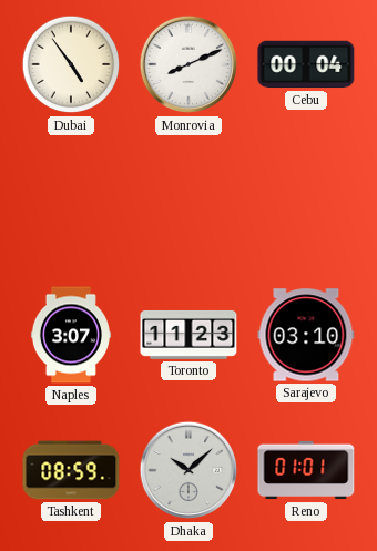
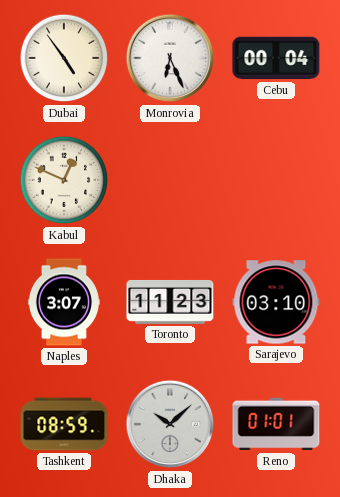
Monrovia: 8:11 -> 6:26 (170, 58)
Kabul: none -> 12:49 (64, 180)
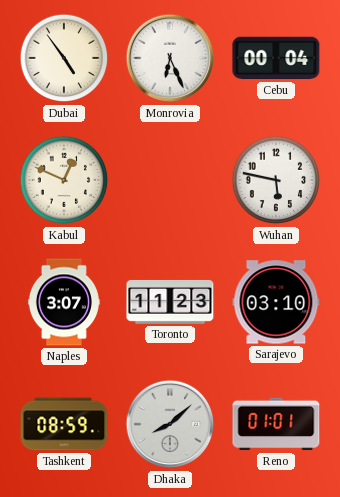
Wuhan: none -> 5:47 (276, 180)
Dhaka: 10:08 -> 8:08 (170, 424)
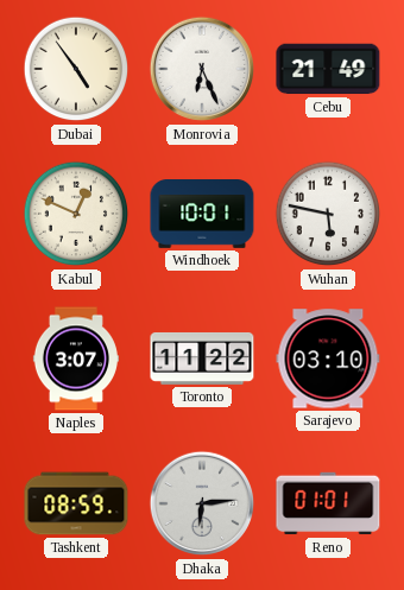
Cebu: 00:04 -> 21:49 (328, 69)
Windhoek: none -> 10:01 (202, 214)
Toronto: 11:23 -> 11:22 (202, 359)
Dhaka: 8:08 -> 6:14 (202, 503)
